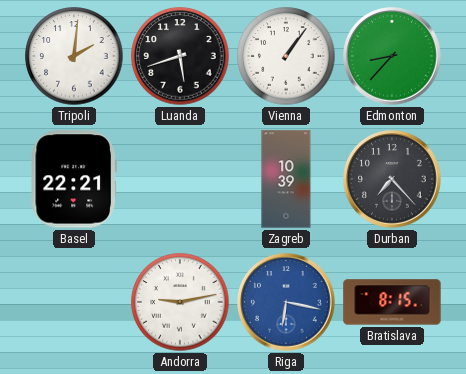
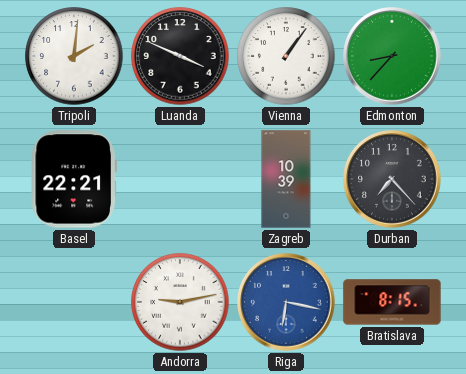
Luanda: 5:42 -> 3:49 (180, 56)
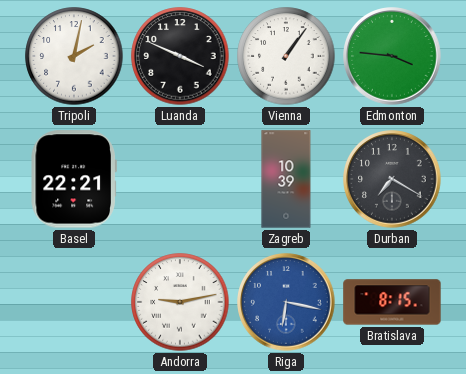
Tripoli: 2:01 -> 2:02 (74, 56)
Edmonton: 8:37 -> 3:46 (392, 56)
Durban: 7:23 -> 7:20 (392, 179)
